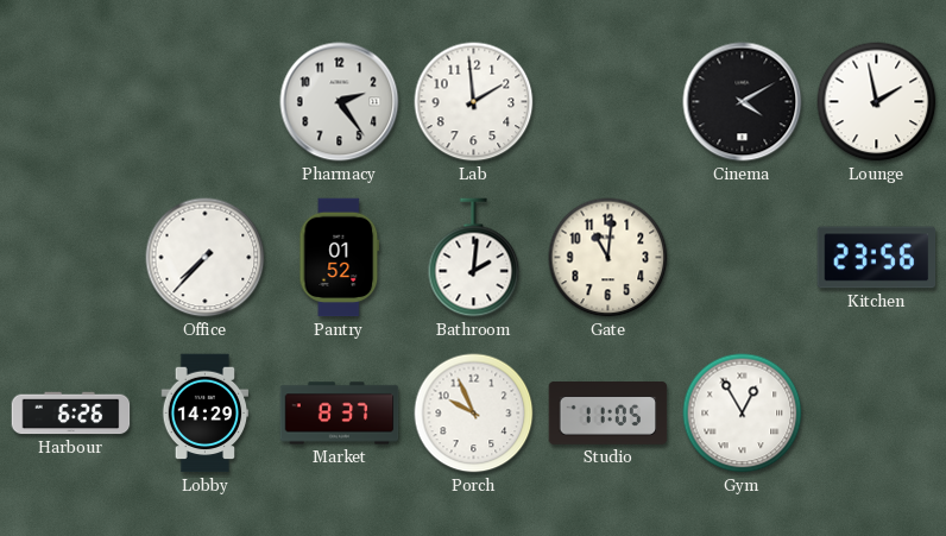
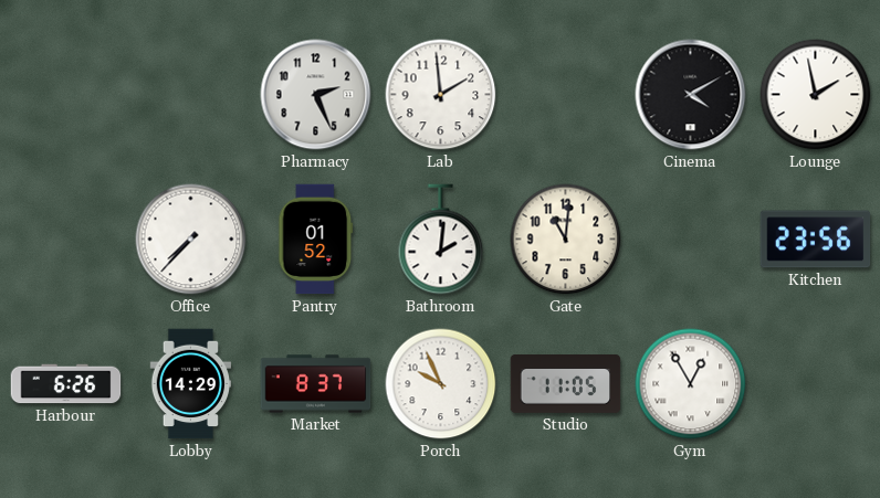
Pharmacy: 2:24 -> 2:26 (316, 95)
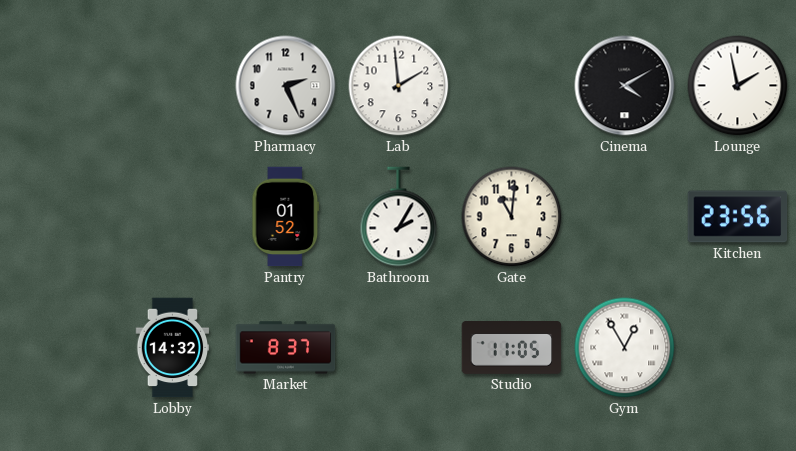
Office: 7:37 -> none (191, 240)
Bathroom: 2:01 -> 2:05 (399, 217)
Harbour: 6:26 -> none (66, 384)
Lobby: 14:29 -> 14:32 (173, 348)
Porch: 9:56 -> none (441, 384)
